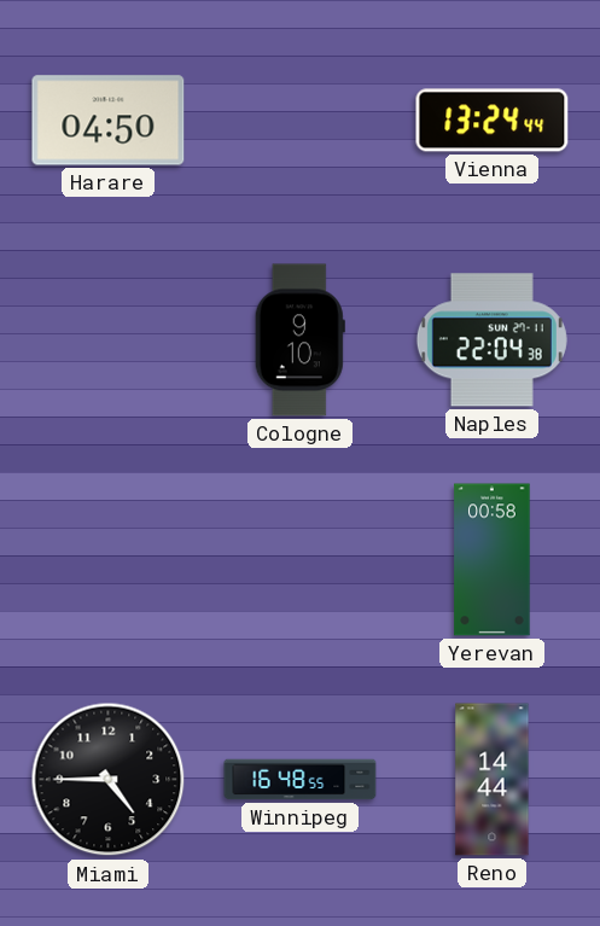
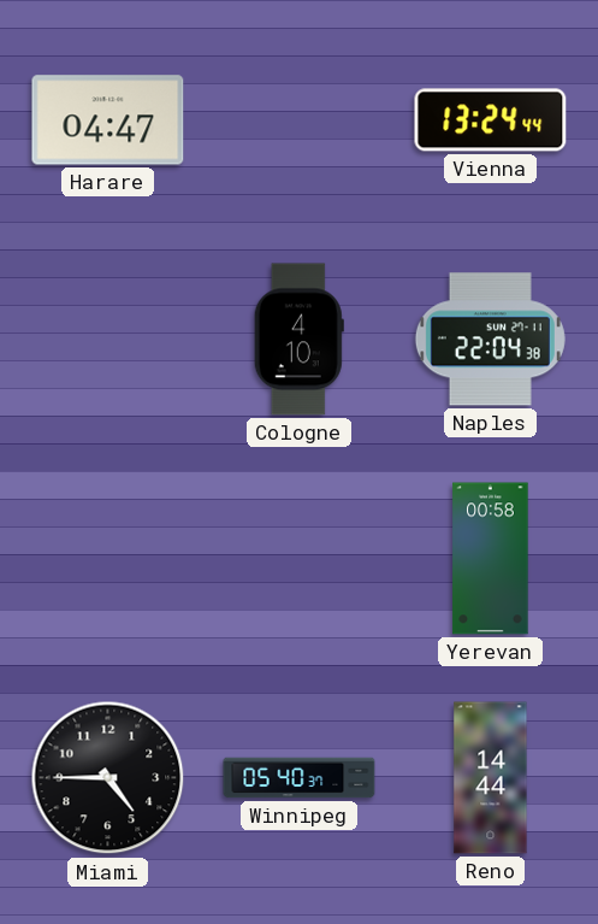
Harare: 04:50 -> 04:47 (108, 120)
Cologne: 9:10 -> 4:10 (298, 340)
Winnipeg: 16:48 -> 05:40 (300, 778)
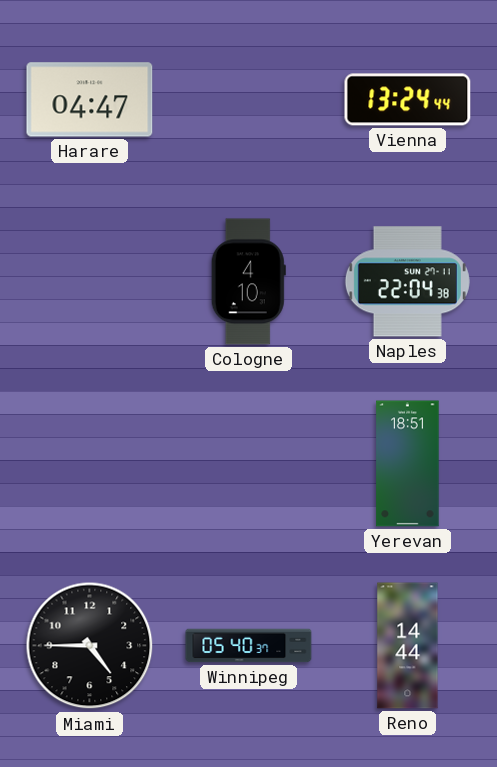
Yerevan: 00:58 -> 18:51 (408, 464)
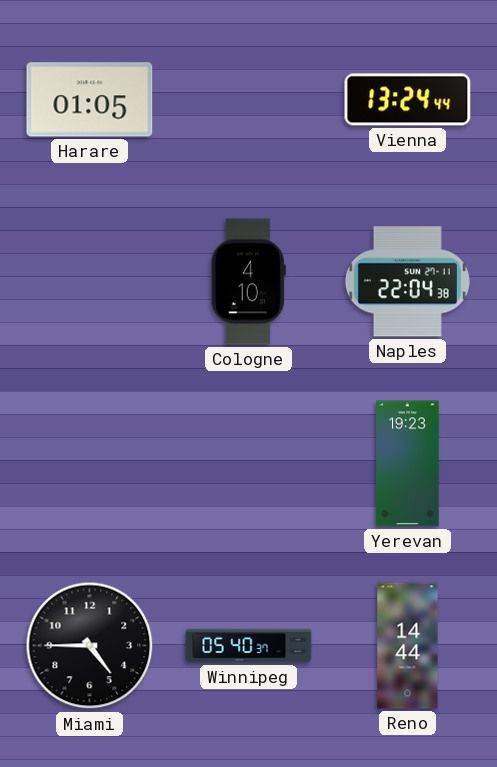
Harare: 04:47 -> 01:05 (90, 100)
Yerevan: 18:51 -> 19:23 (408, 464)
